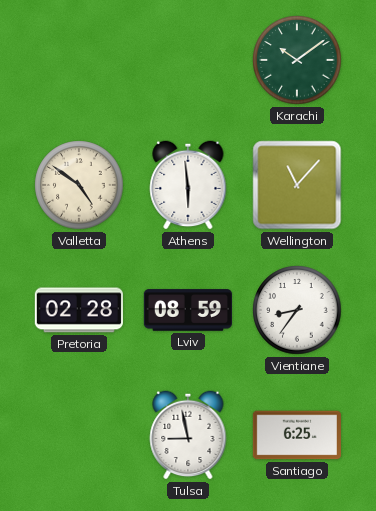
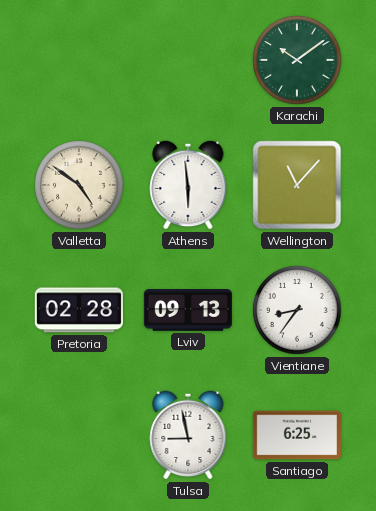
Lviv: 08:59 -> 09:13 (187, 310)
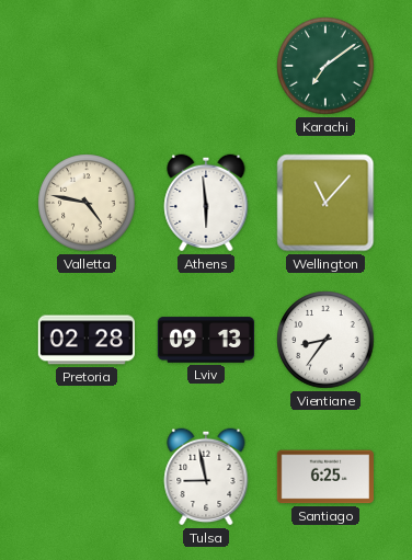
Karachi: 10:09 -> 7:09 (325, 66)
Valletta: 4:51 -> 4:47 (87, 203)
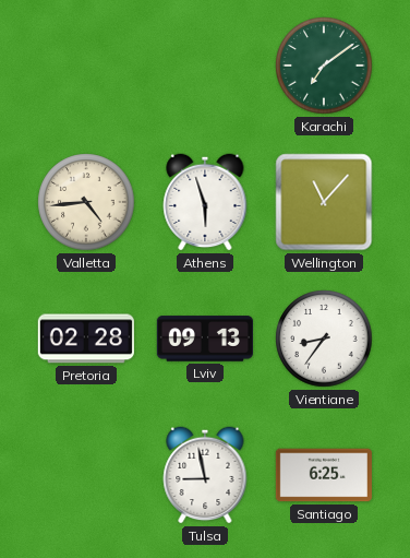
Valletta: 4:47 -> 4:44 (86, 202)
Athens: 5:59 -> 5:57 (205, 202)
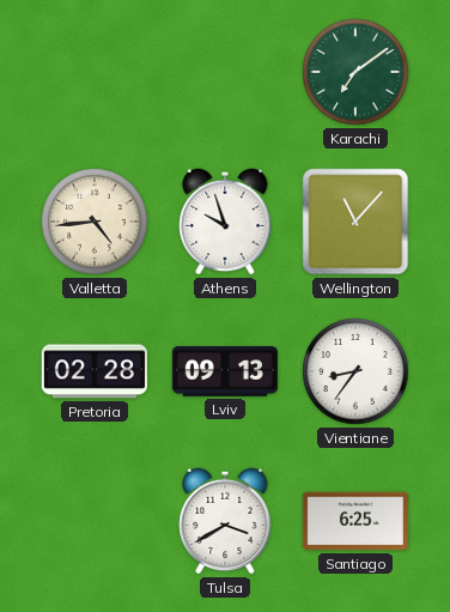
Athens: 5:57 -> 9:57 (225, 222)
Tulsa: 8:58 -> 3:40 (225, 521)
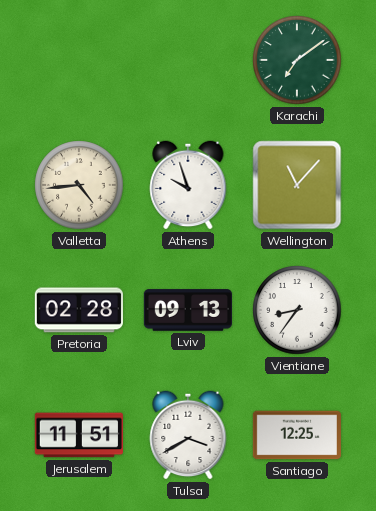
Jerusalem: none -> 11:51 (79, 435)
Santiago: 6:25 -> 12:25 (297, 435)
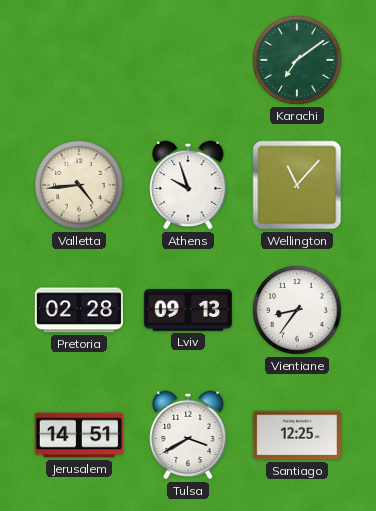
Jerusalem: 11:51 -> 14:51 (79, 435)
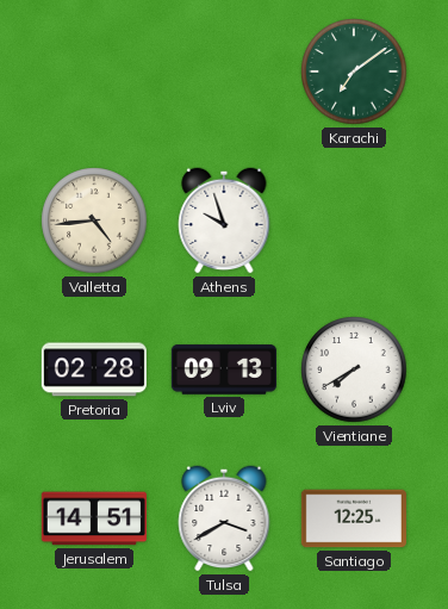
Wellington: 11:07 -> none (297, 185)
Vientiane: 8:36 -> 7:40 (354, 369)
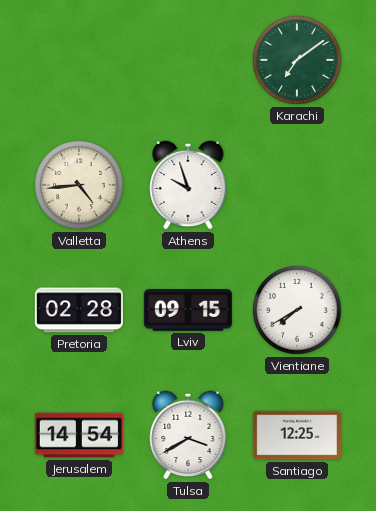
Lviv: 09:13 -> 09:15 (187, 310)
Jerusalem: 14:51 -> 14:54 (79, 435)
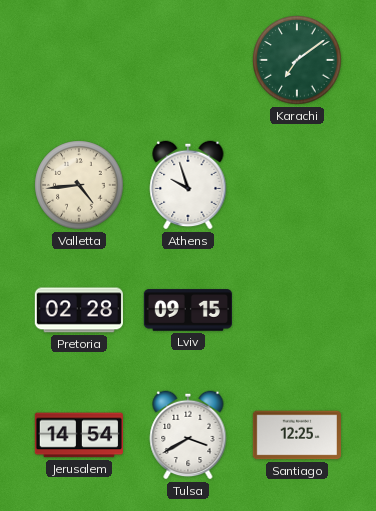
Vientiane: 7:40 -> none (297, 310)
